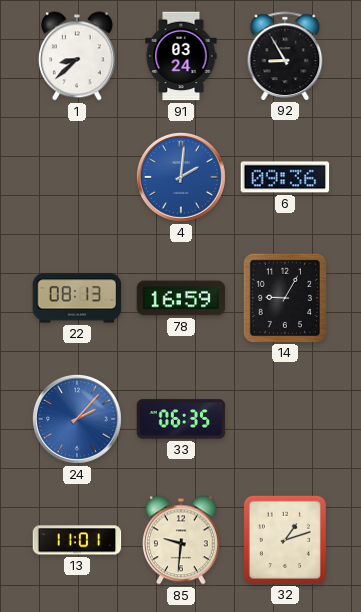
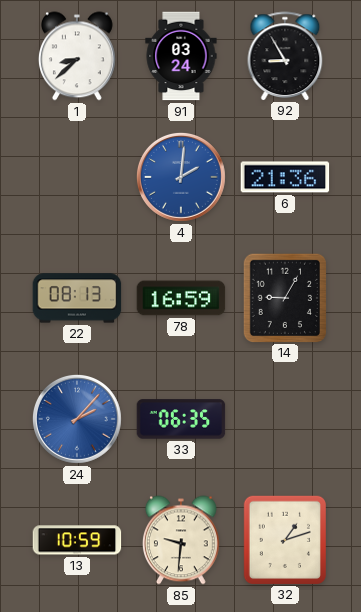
6: 09:36 -> 21:36 (285, 177)
13: 11:01 -> 10:59 (77, 540)
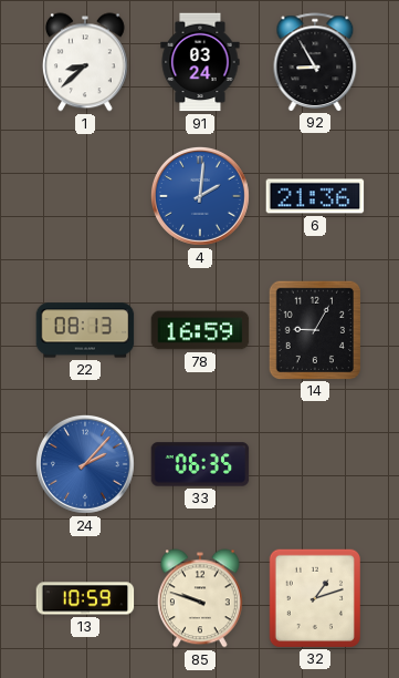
85: 9:31 -> 9:48 (200, 598)
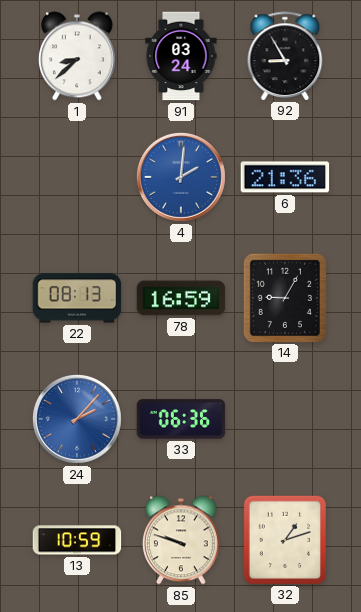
33: 06:35 -> 06:36 (181, 419)
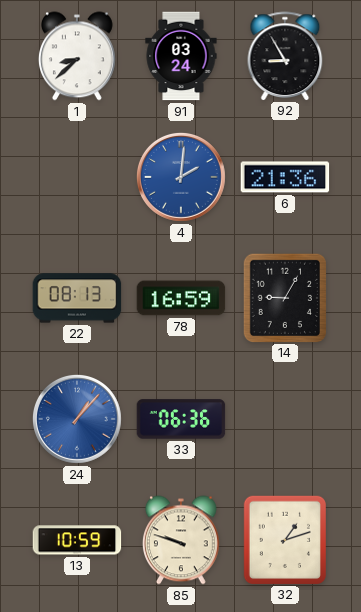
24: 2:07 -> 1:07 (77, 419)
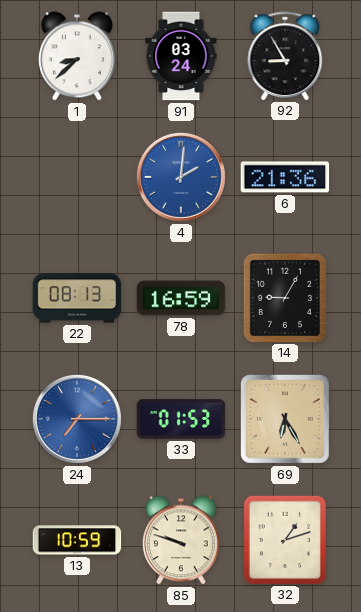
24: 1:07 -> 7:15 (77, 419)
33: 06:36 -> 01:53 (181, 419)
69: none -> 6:25 (286, 420)
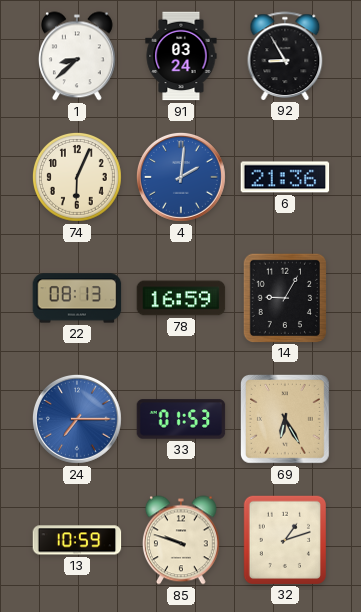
74: none -> 6:04 (77, 177)
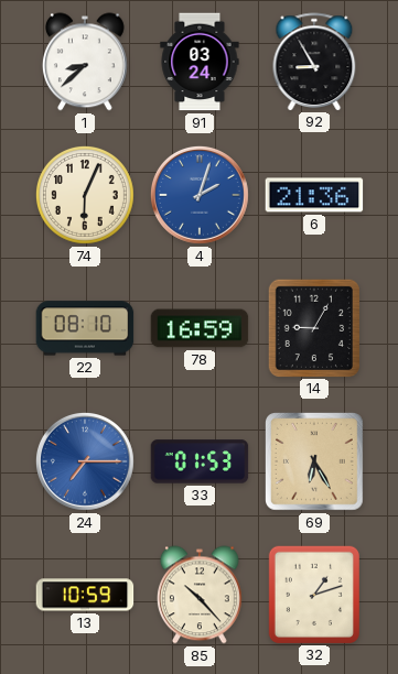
4: 2:01 -> 2:03 (200, 195)
22: 08:13 -> 08:10 (85, 328)
85: 9:48 -> 10:23 (200, 595)
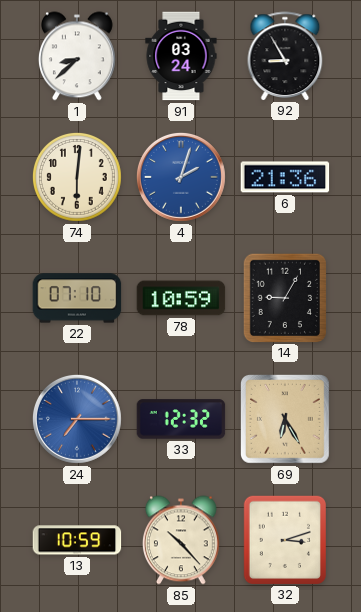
74: 6:04 -> 6:01 (77, 177)
22: 08:10 -> 07:10 (77, 298)
78: 16:59 -> 10:59 (181, 298)
33: 01:53 -> 12:32 (181, 419)
32: 1:12 -> 3:12 (284, 539)
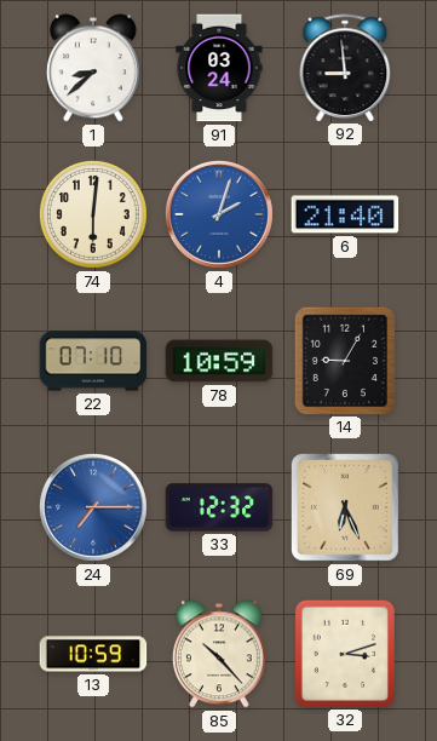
92: 8:55 -> 8:59 (345, 68)
6: 21:36 -> 21:40 (345, 214)
69: 6:25 -> 6:26 (346, 509)
